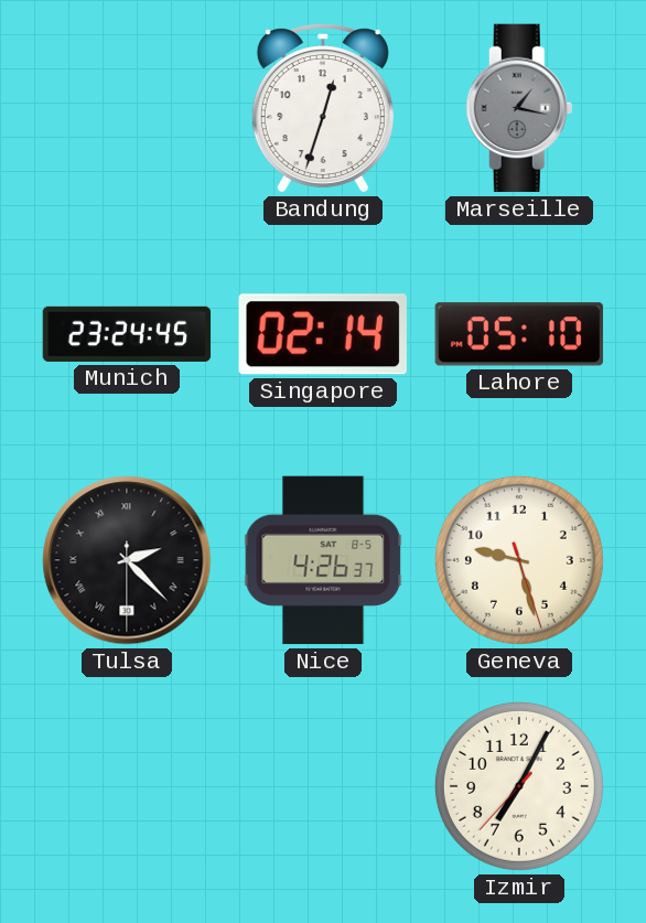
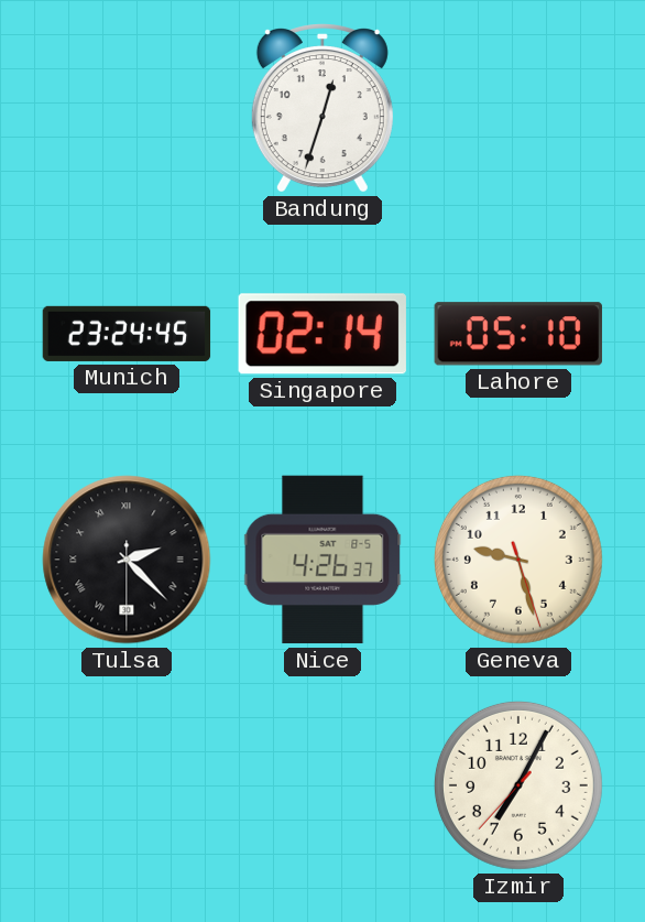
Marseille: 1:17 -> none (519, 108)
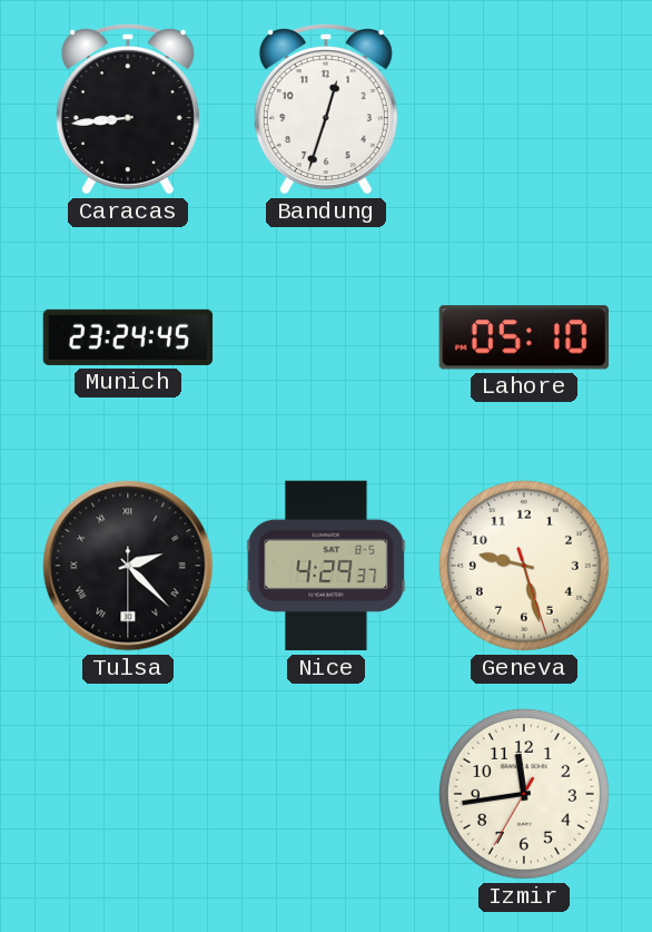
Caracas: none -> 8:44 (128, 110)
Singapore: 02:14 -> none (322, 334)
Nice: 4:26 -> 4:29 (326, 566)
Izmir: 7:04 -> 11:43 (524, 794)
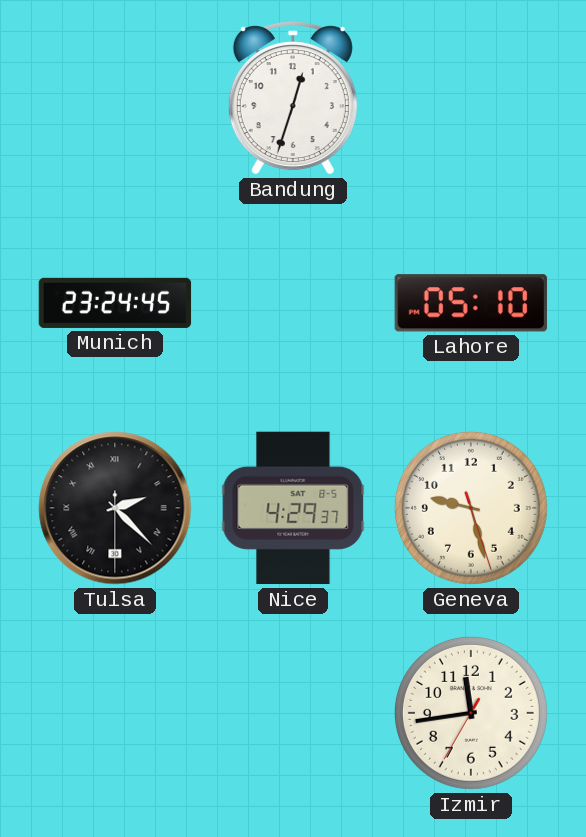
Caracas: 8:44 -> none (128, 110)
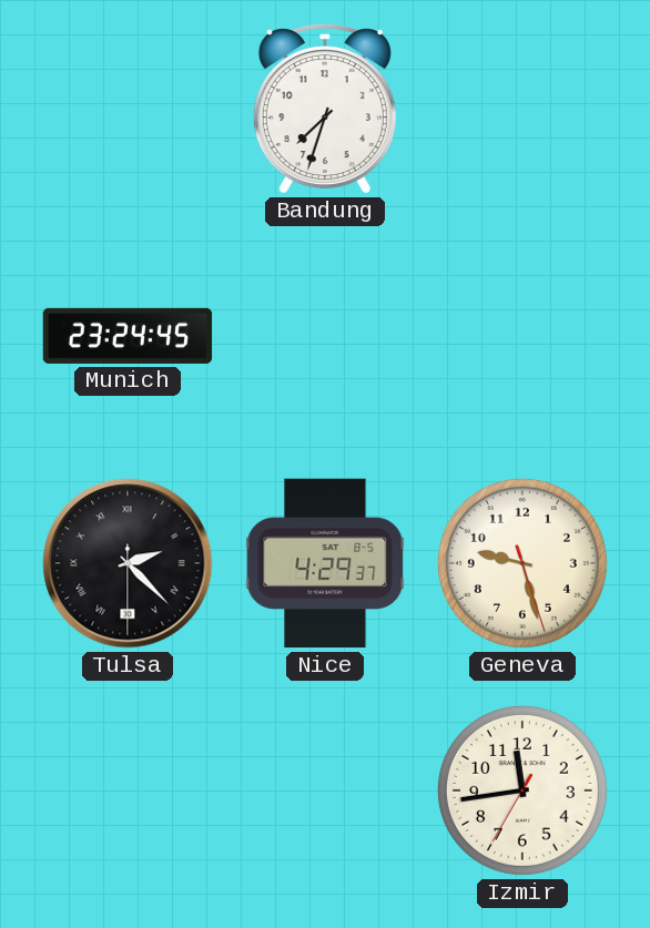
Bandung: 12:33 -> 7:33 (325, 110)
Lahore: 05:10 -> none (471, 303)
